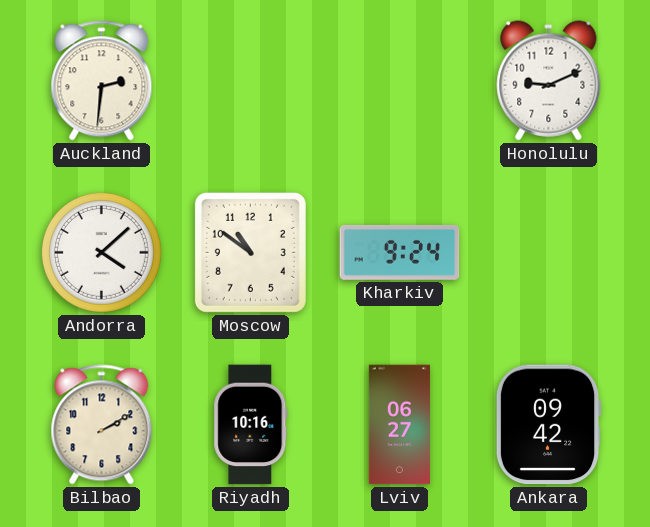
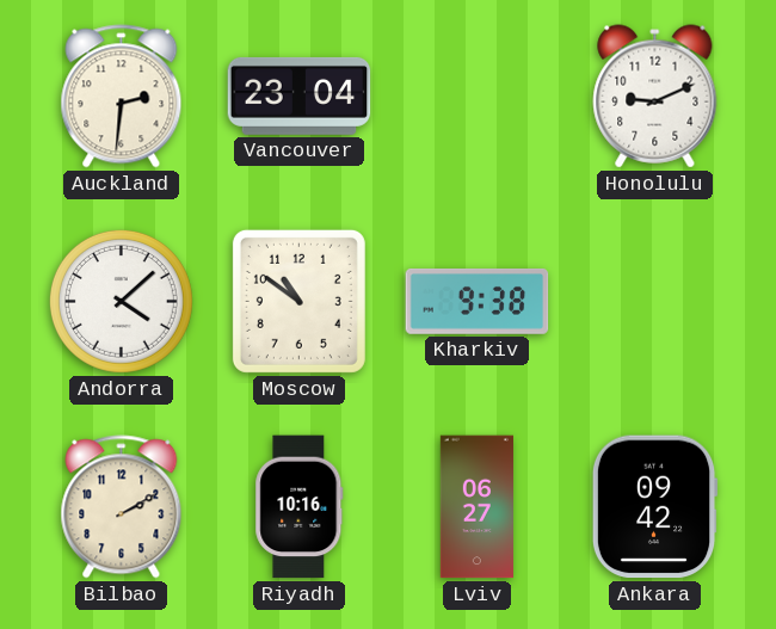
Vancouver: none -> 23:04 (300, 95)
Kharkiv: 9:24 -> 9:38 (478, 302)
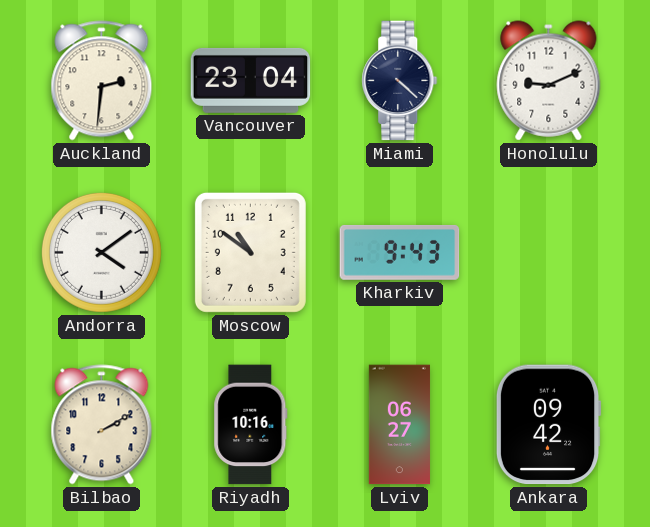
Miami: none -> 4:22 (400, 81)
Andorra: 4:08 -> 4:09 (101, 252)
Kharkiv: 9:38 -> 9:43 (400, 253)
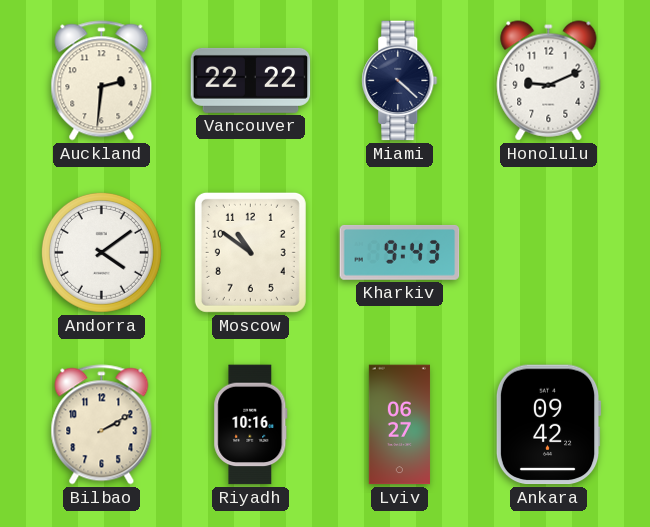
Vancouver: 23:04 -> 22:22 (251, 80)
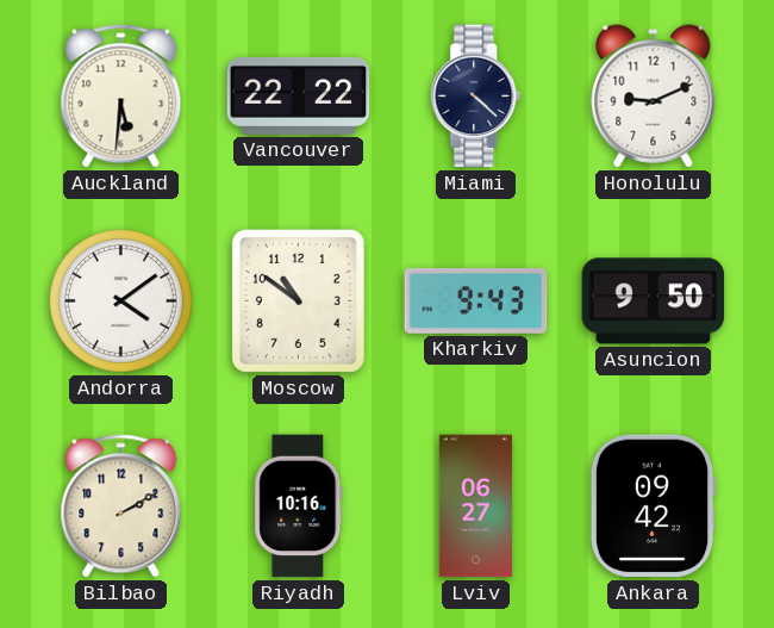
Auckland: 2:31 -> 5:31 (121, 97)
Asuncion: none -> 9:50 (654, 301)
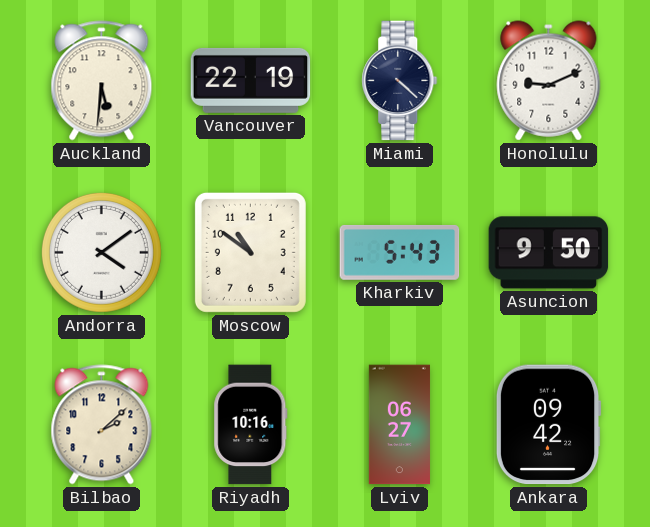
Vancouver: 22:22 -> 22:19 (251, 80)
Kharkiv: 9:43 -> 5:43 (400, 253)
Bilbao: 2:10 -> 2:08 (102, 425)
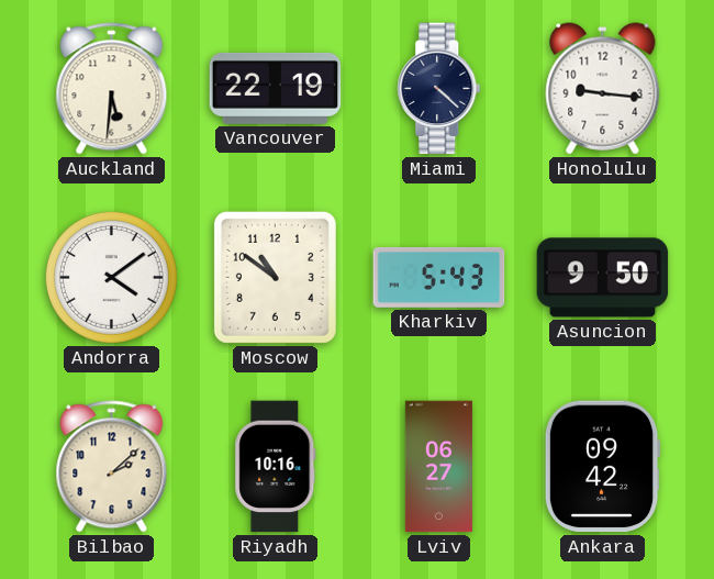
Honolulu: 9:11 -> 9:16 (603, 89)
